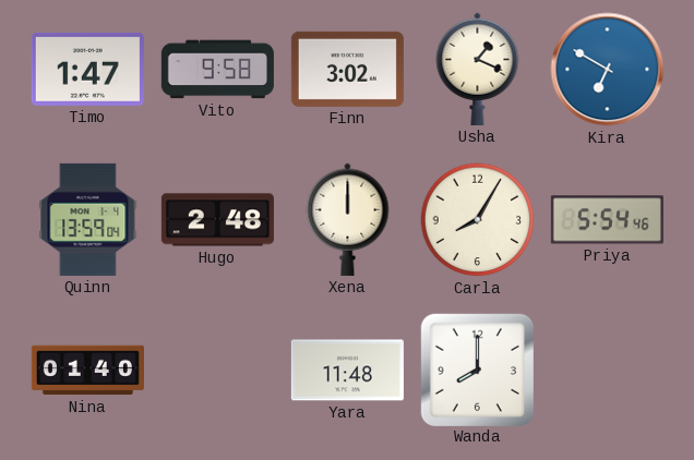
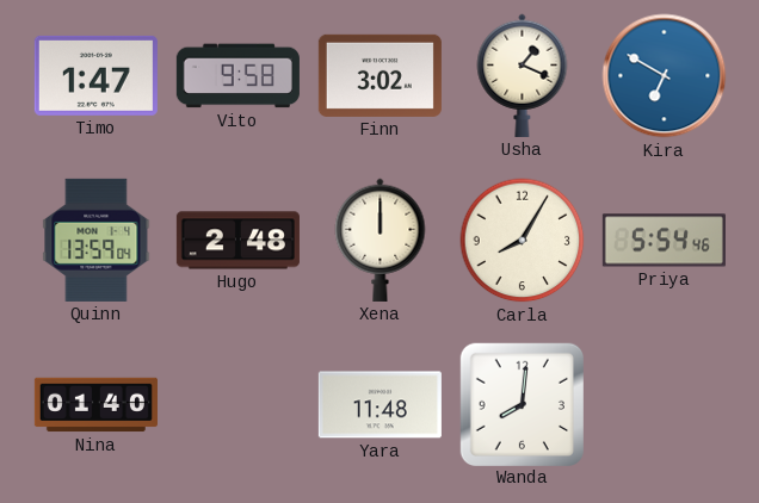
Wanda: 8:00 -> 8:01 (522, 404)
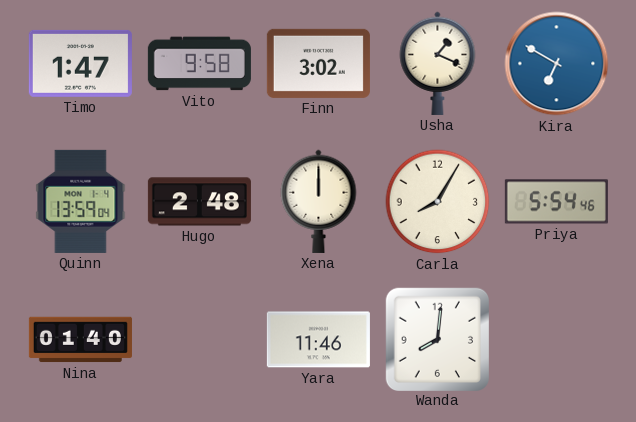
Yara: 11:48 -> 11:46 (318, 340)
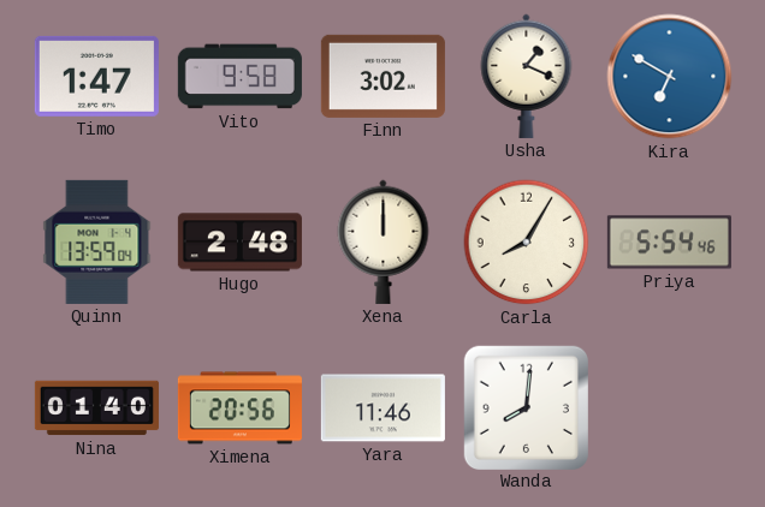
Ximena: none -> 20:56 (239, 408)
